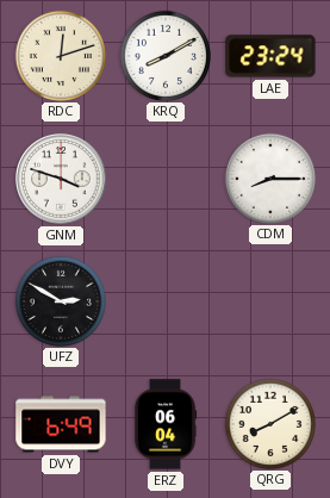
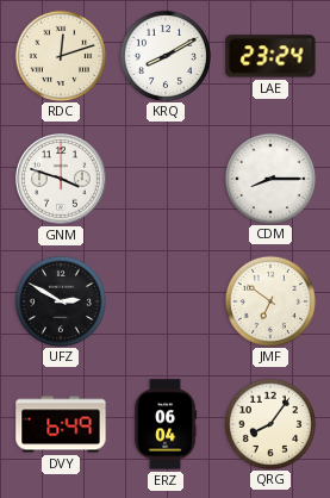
JMF: none -> 6:51 (269, 300)
QRG: 8:10 -> 8:06 (269, 423)
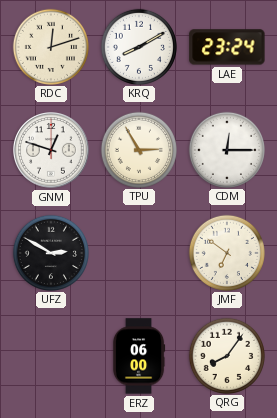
GNM: 3:48 -> 12:48 (52, 151)
TPU: none -> 2:55 (138, 149)
CDM: 8:15 -> 12:15 (226, 149)
DVY: 6:49 -> none (61, 424)
ERZ: 06:04 -> 06:00 (139, 356)
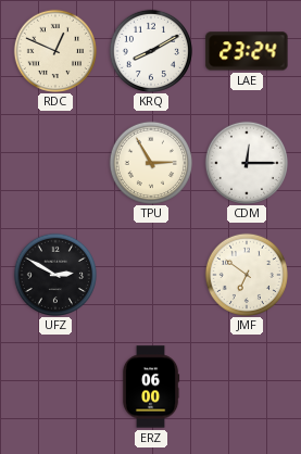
RDC: 12:12 -> 12:49 (54, 50)
GNM: 12:48 -> none (52, 151)
QRG: 8:06 -> none (226, 355)
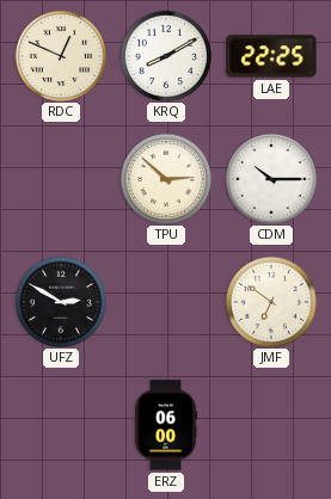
LAE: 23:24 -> 22:25 (271, 56)
TPU: 2:55 -> 2:52 (165, 178)
CDM: 12:15 -> 10:15 (270, 178)
